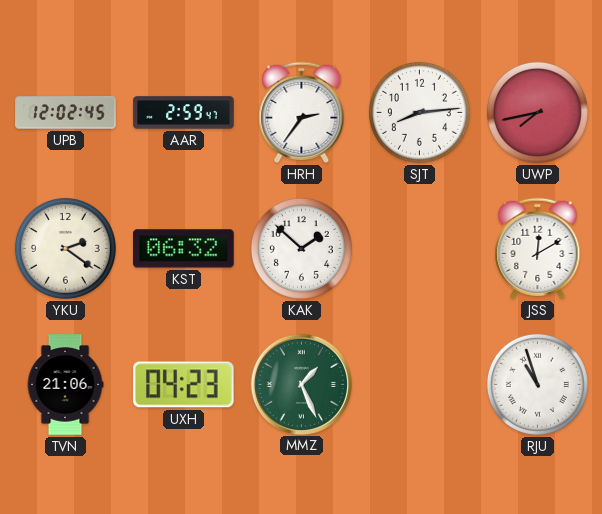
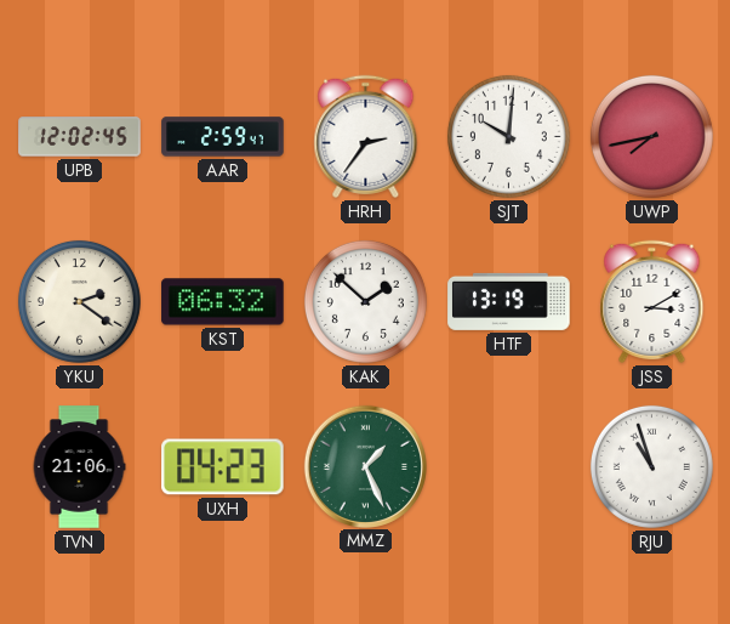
SJT: 8:14 -> 10:01 (508, 136)
HTF: none -> 13:19 (509, 301)
JSS: 12:10 -> 3:10 (652, 301)
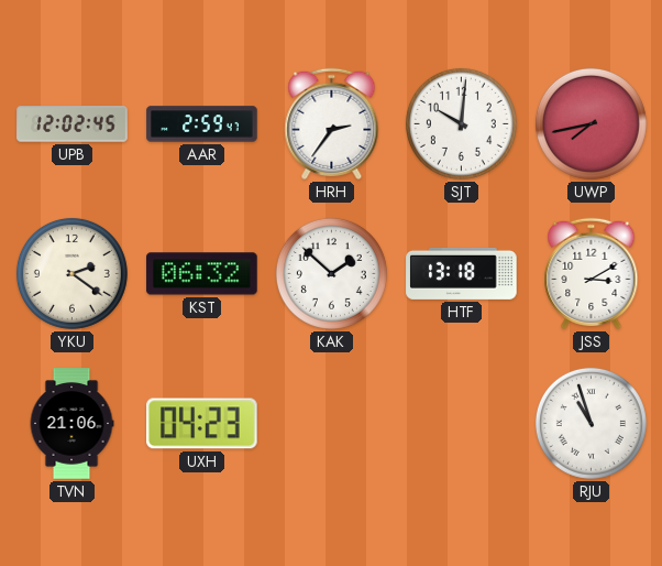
HTF: 13:19 -> 13:18 (462, 273)
MMZ: 1:26 -> none (365, 466)
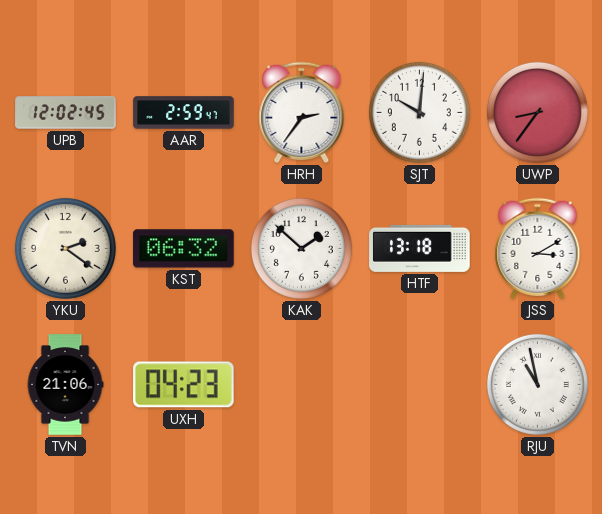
UWP: 7:43 -> 8:36 (537, 112)
RJU: 10:57 -> 10:58 (537, 384)
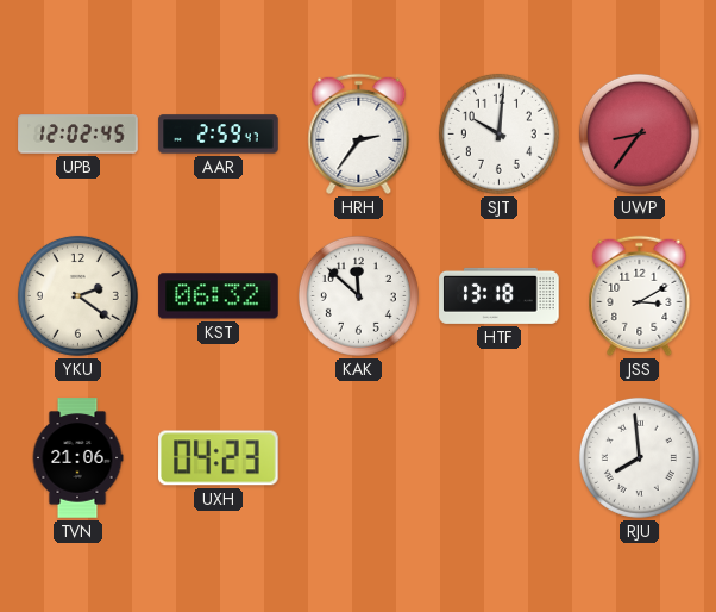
KAK: 1:52 -> 11:52 (358, 295)
RJU: 10:58 -> 7:59 (639, 457)
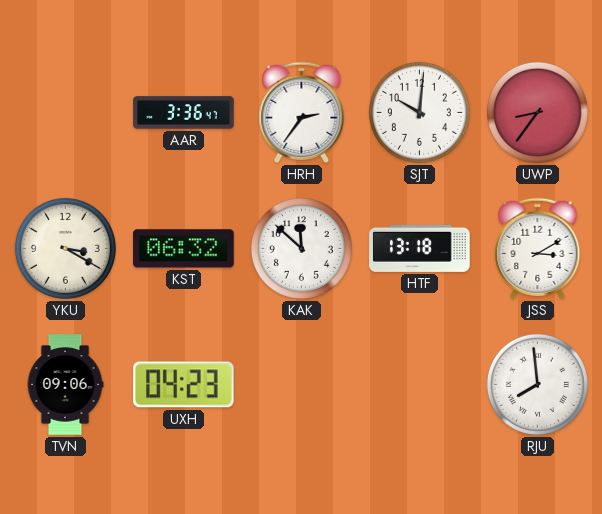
UPB: 12:02 -> none (78, 135)
AAR: 2:59 -> 3:36 (184, 113)
YKU: 2:21 -> 3:20 (65, 248)
TVN: 21:06 -> 09:06 (65, 385)
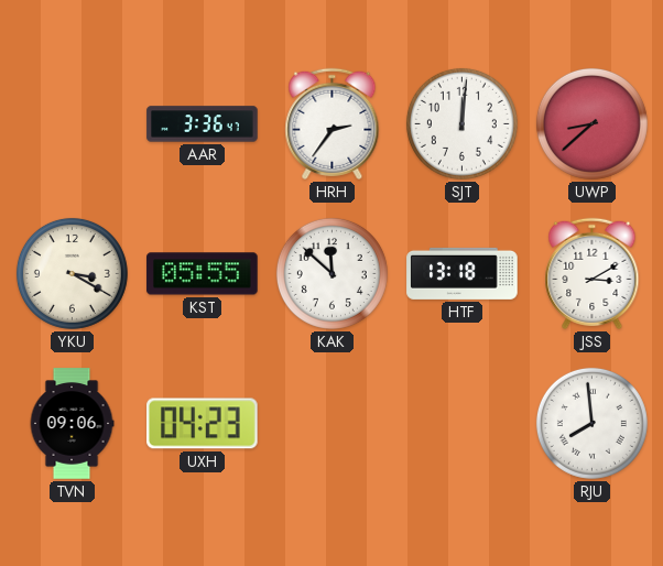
SJT: 10:01 -> 12:01 (461, 123)
UWP: 8:36 -> 8:38 (591, 123)
KST: 06:32 -> 05:55 (203, 274)
